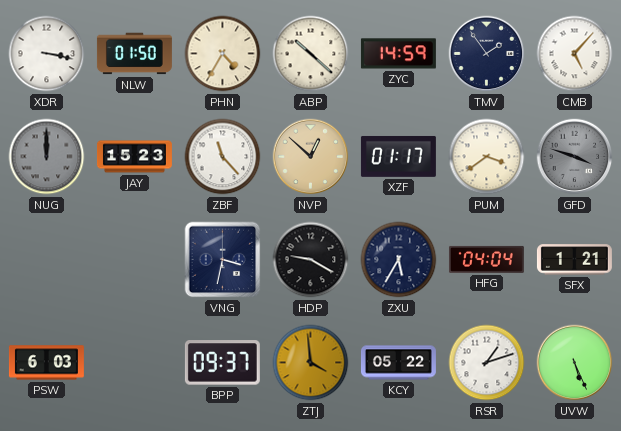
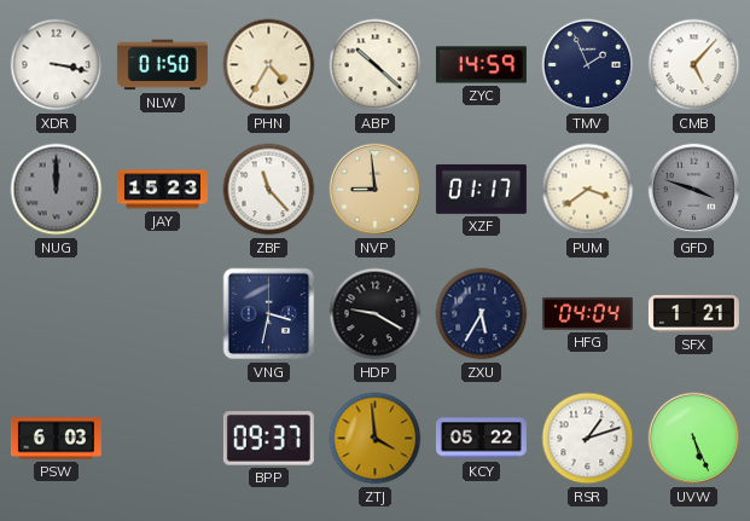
TMV: 1:54 -> 1:56 (588, 65)
NVP: 12:52 -> 8:59 (376, 190)
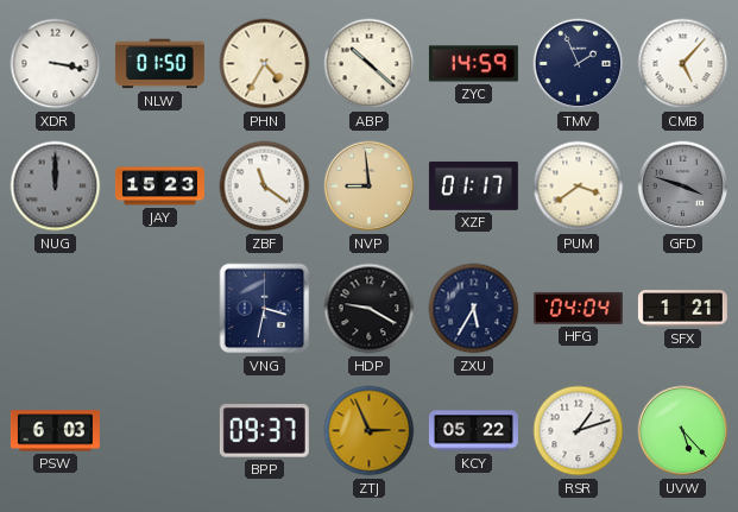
ZBF: 11:23 -> 11:21 (265, 187)
ZTJ: 3:59 -> 2:56 (370, 431)
UVW: 5:26 -> 5:23 (683, 431)
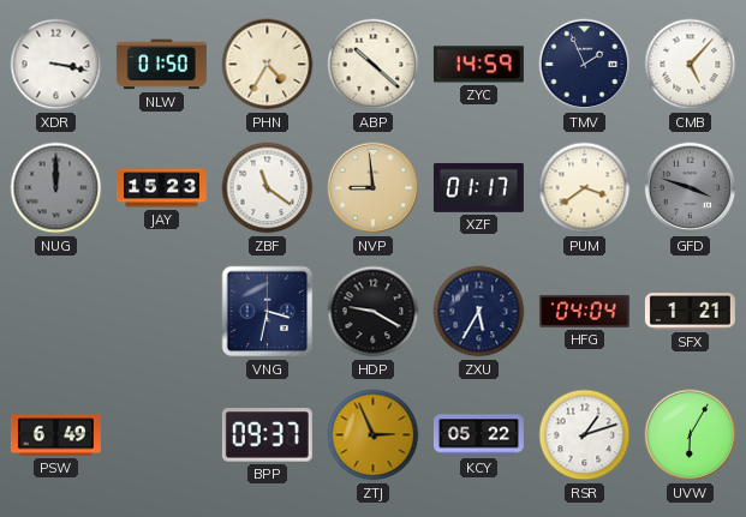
PSW: 6:03 -> 6:49 (55, 435)
UVW: 5:23 -> 6:05 (691, 435)
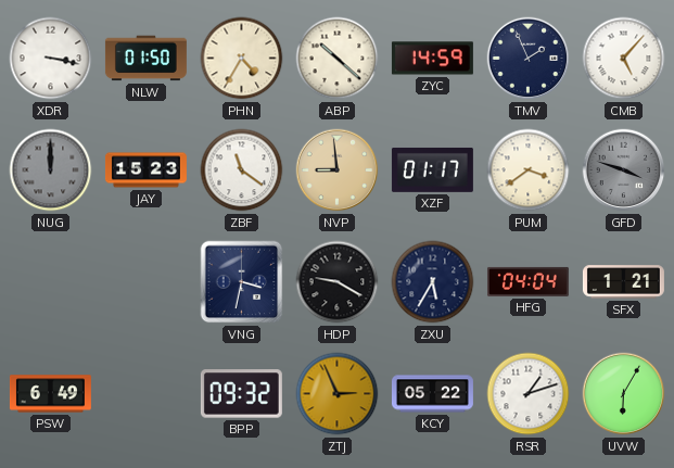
BPP: 09:37 -> 09:32 (241, 394)
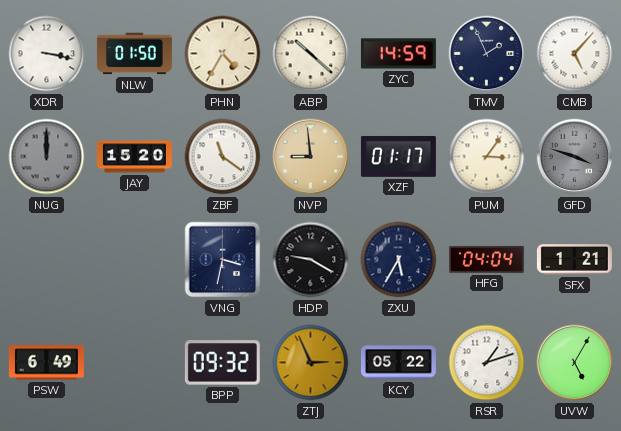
JAY: 15:23 -> 15:20 (134, 157)
PUM: 3:39 -> 3:06 (487, 157)
UVW: 6:05 -> 5:05 (575, 363)
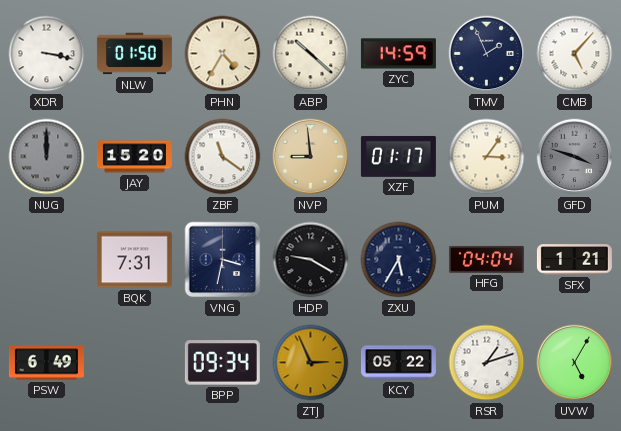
BQK: none -> 7:31 (134, 260)
BPP: 09:32 -> 09:34 (222, 363)
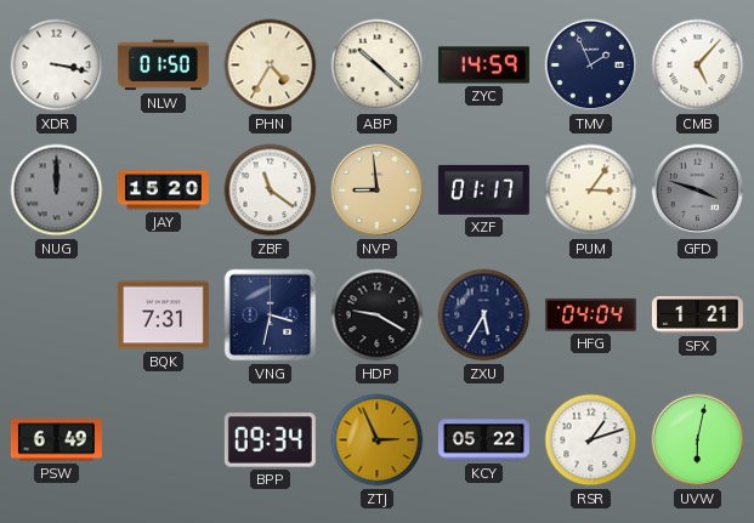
UVW: 5:05 -> 6:02 (698, 440)
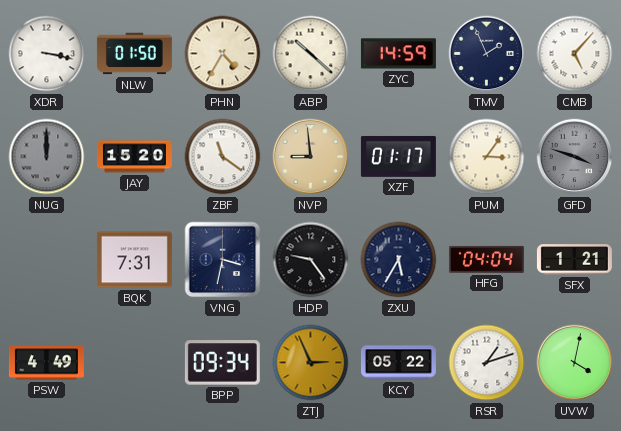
HDP: 9:20 -> 9:24 (311, 260)
PSW: 6:49 -> 4:49 (46, 363)
UVW: 6:02 -> 4:02 (575, 363)
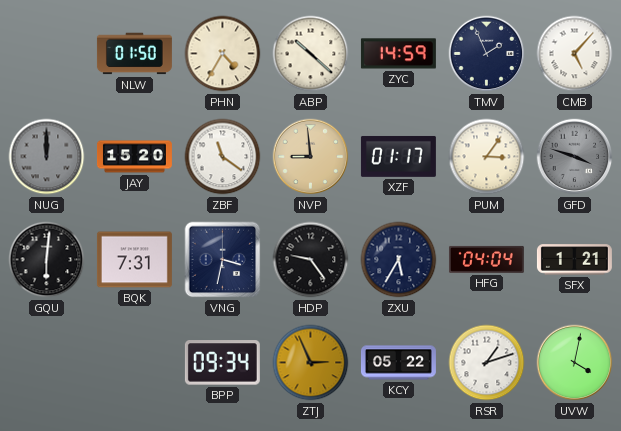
XDR: 3:17 -> none (47, 54)
GQU: none -> 6:01 (47, 260)
PSW: 4:49 -> none (46, 363)
